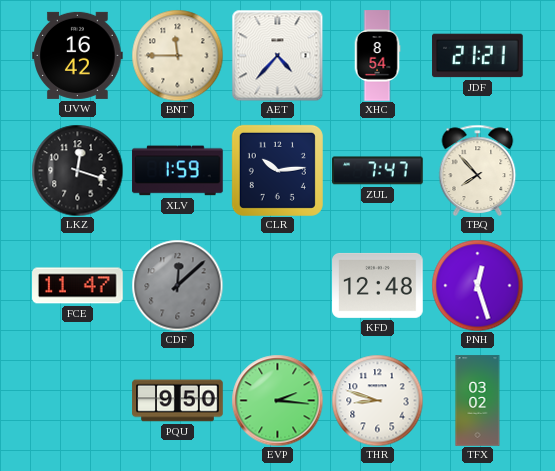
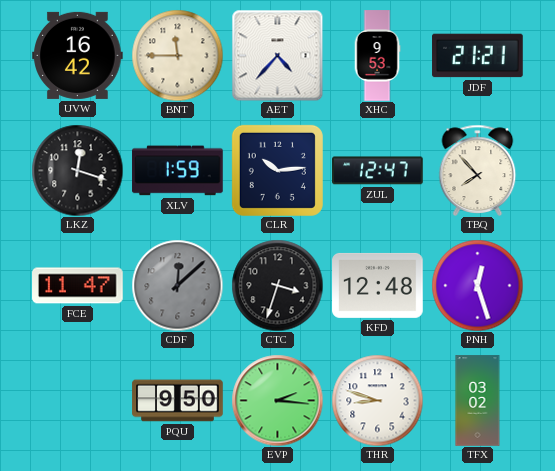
XHC: 8:54 -> 9:53 (377, 56)
ZUL: 7:47 -> 12:47 (378, 171)
CTC: none -> 3:33 (277, 285)
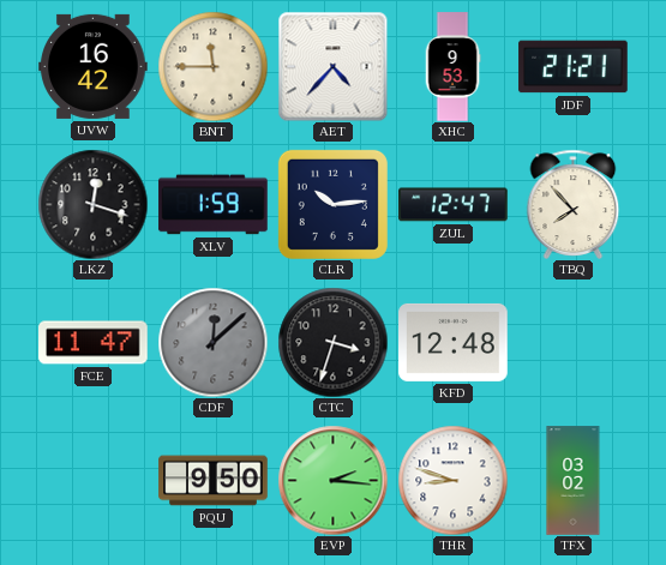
PNH: 12:27 -> none (477, 285)
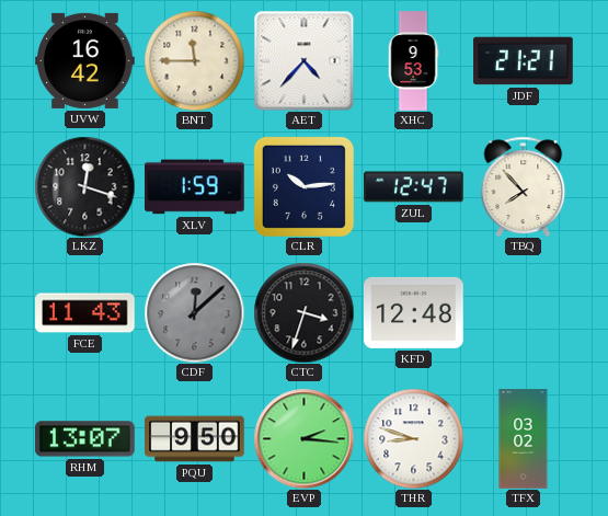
FCE: 11:47 -> 11:43 (85, 313)
RHM: none -> 13:07 (85, 439)
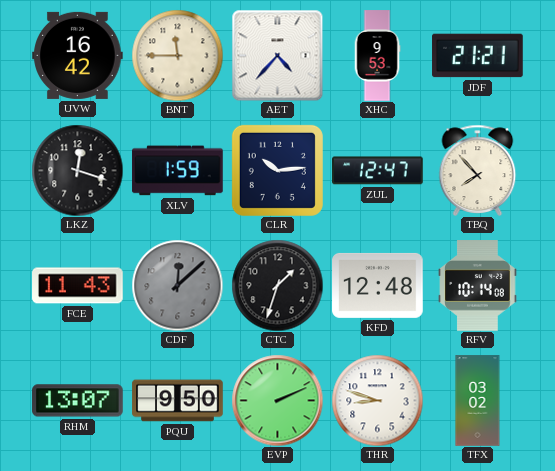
CTC: 3:33 -> 1:33 (277, 285)
RFV: none -> 10:14 (478, 286)
EVP: 2:16 -> 2:11 (277, 400)
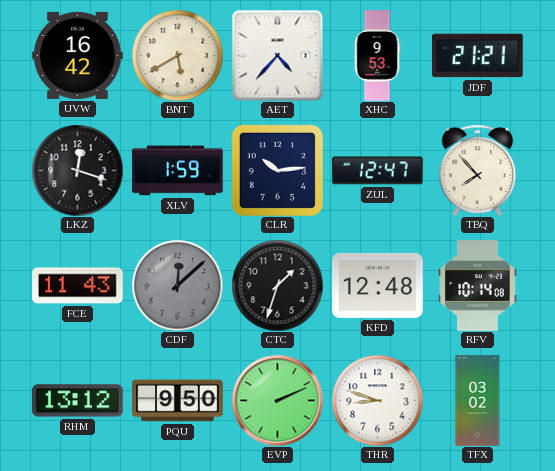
BNT: 11:45 -> 5:40 (177, 55)
RHM: 13:07 -> 13:12 (78, 401)
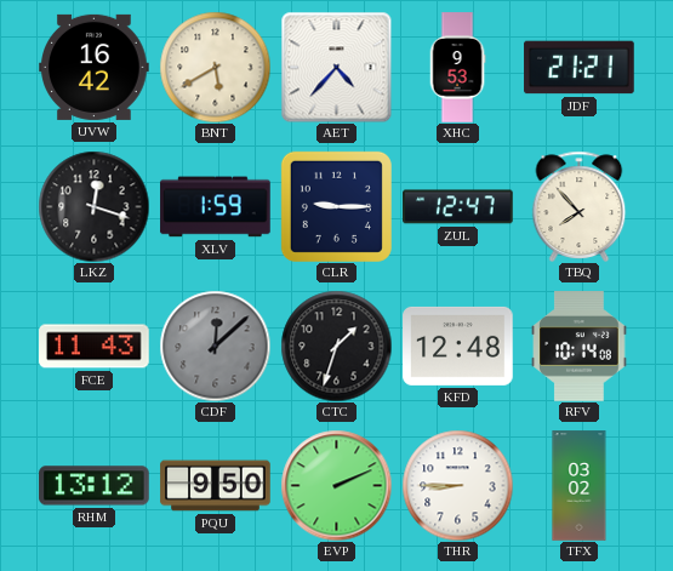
CLR: 10:14 -> 9:15 (336, 206)
THR: 8:48 -> 8:45 (457, 485)
